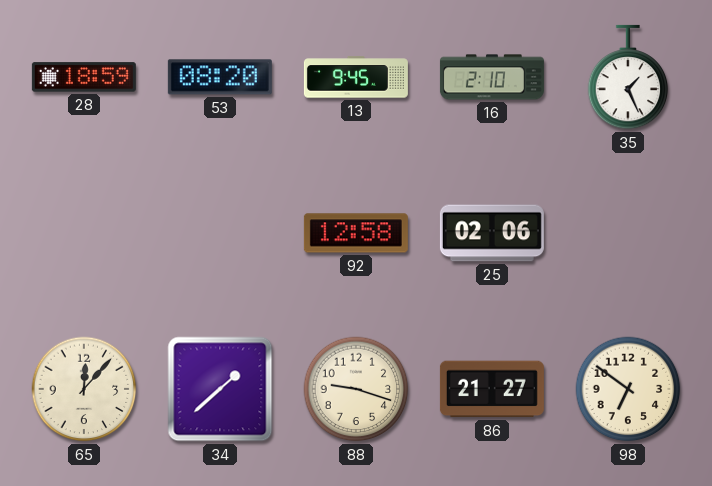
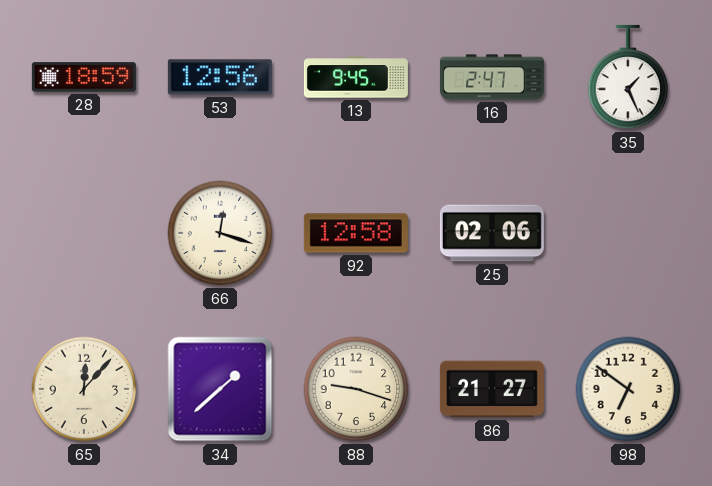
53: 08:20 -> 12:56 (220, 77)
16: 2:10 -> 2:47 (492, 77)
66: none -> 12:18 (220, 233)
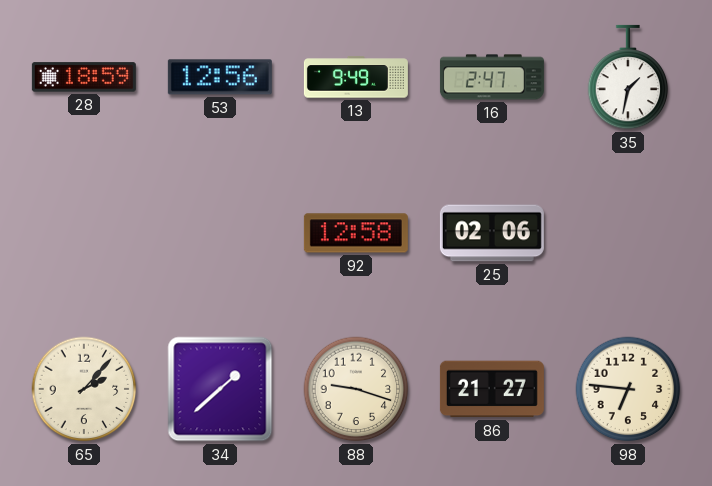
13: 9:45 -> 9:49 (356, 77)
35: 1:26 -> 1:32 (628, 77)
66: 12:18 -> none (220, 233)
65: 12:07 -> 2:07 (84, 389)
98: 6:51 -> 6:46 (628, 389)
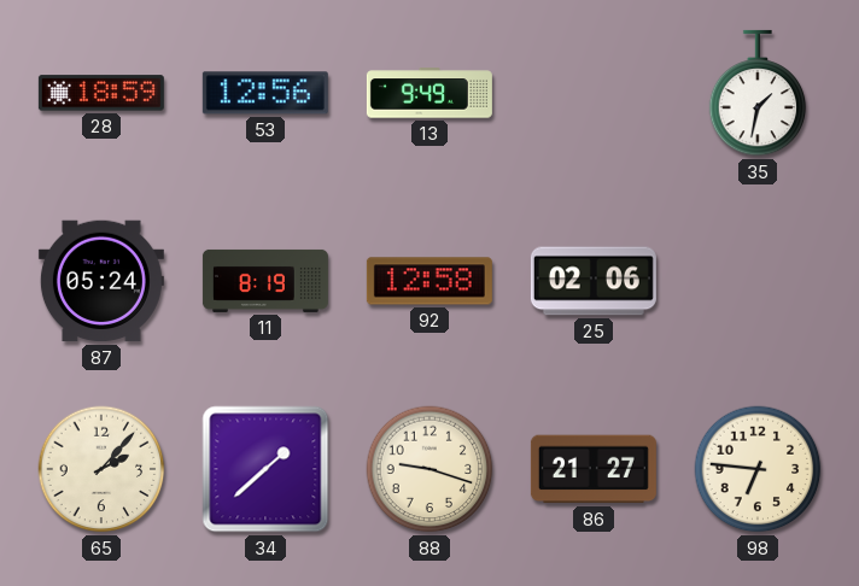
16: 2:47 -> none (492, 77)
87: none -> 05:24 (101, 281)
11: none -> 8:19 (265, 281)
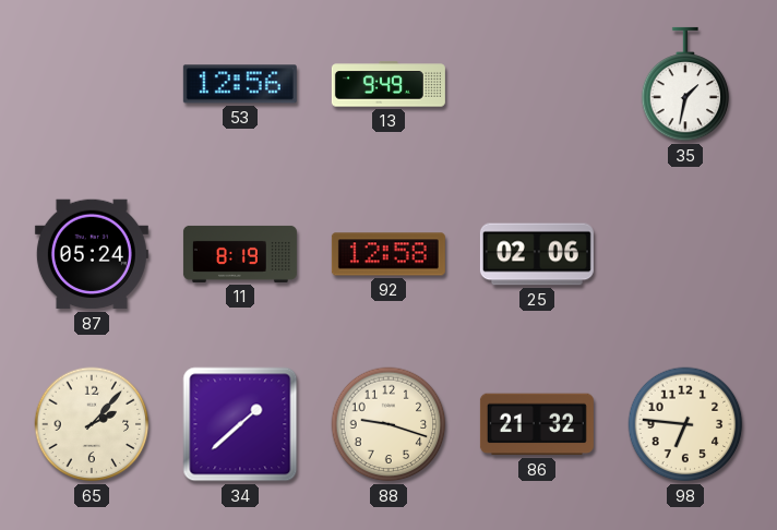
28: 18:59 -> none (101, 93)
86: 21:27 -> 21:32 (537, 424)
